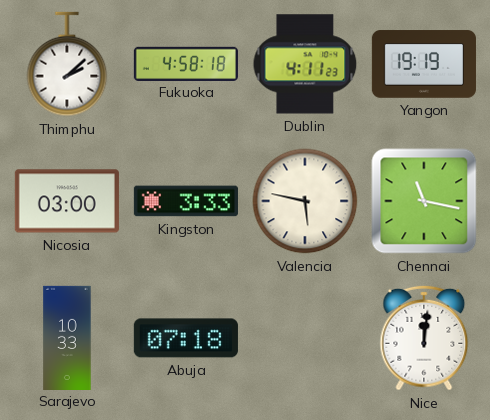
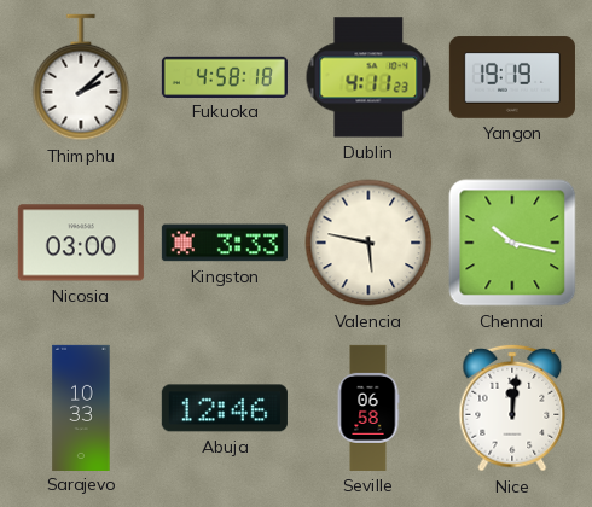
Chennai: 11:17 -> 10:17 (512, 243)
Abuja: 07:18 -> 12:46 (225, 408)
Seville: none -> 06:58 (368, 408)
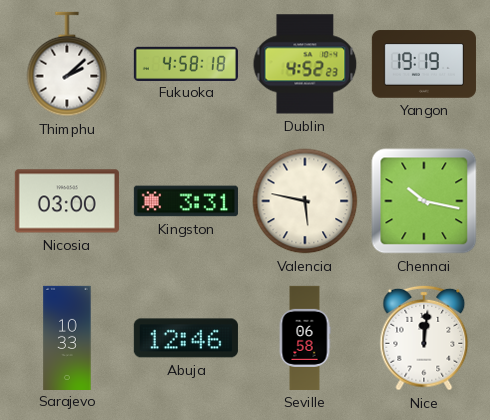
Dublin: 4:11 -> 4:52 (305, 64)
Kingston: 3:33 -> 3:31 (186, 201)
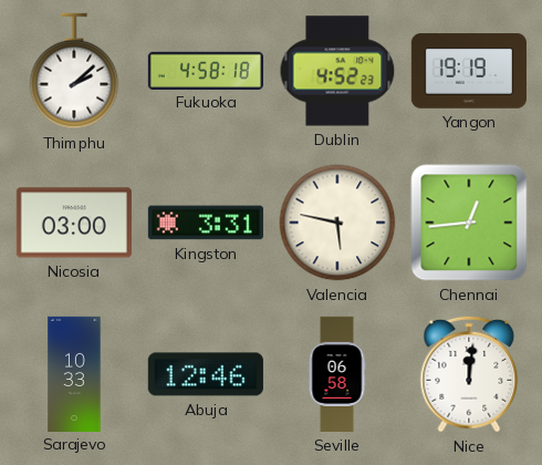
Chennai: 10:17 -> 12:44 (469, 223)
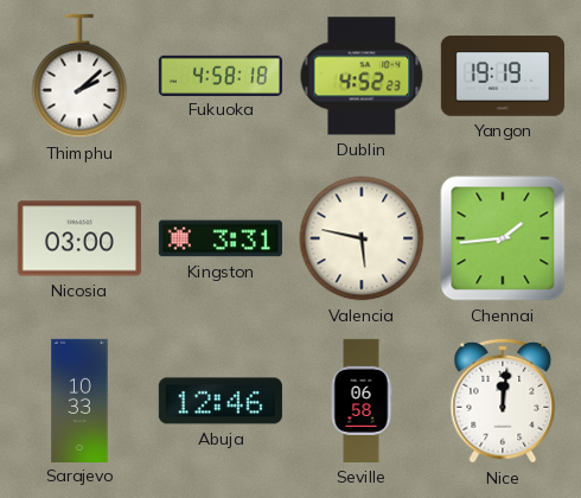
Chennai: 12:44 -> 1:44 (503, 238)
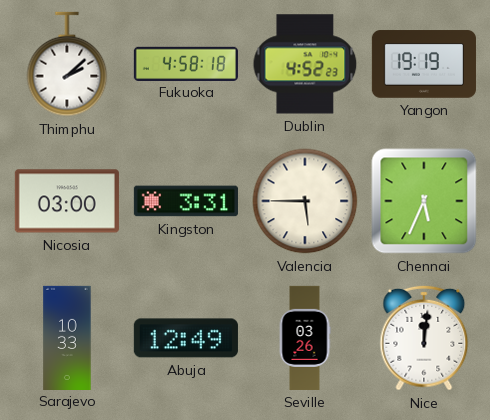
Valencia: 5:47 -> 5:45 (305, 201)
Chennai: 1:44 -> 5:34 (424, 201)
Abuja: 12:46 -> 12:49 (186, 338)
Seville: 06:58 -> 03:26 (305, 338)
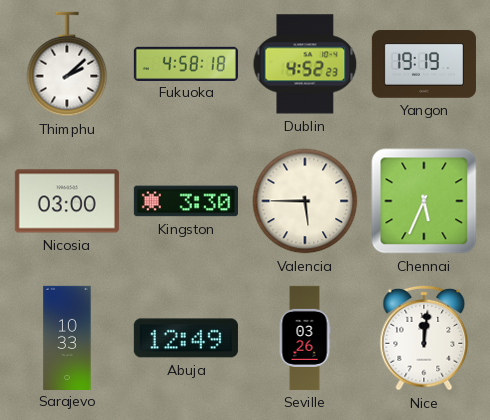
Kingston: 3:31 -> 3:30 (186, 201)
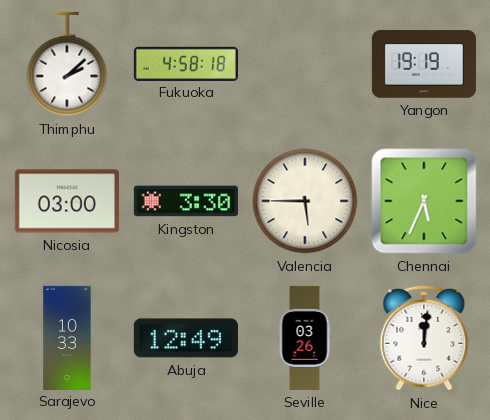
Dublin: 4:52 -> none (305, 64)
